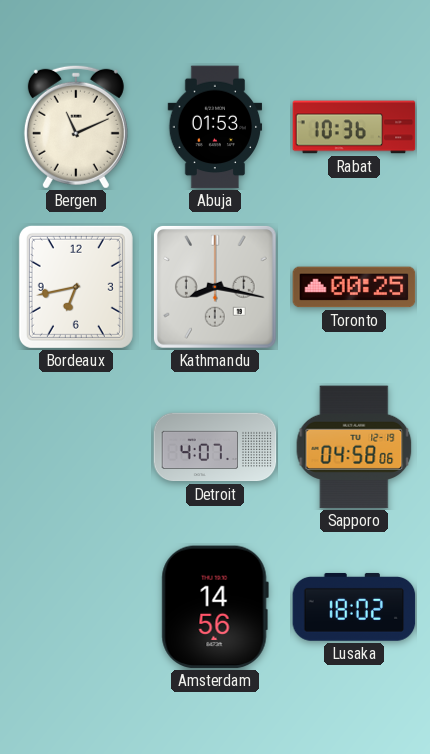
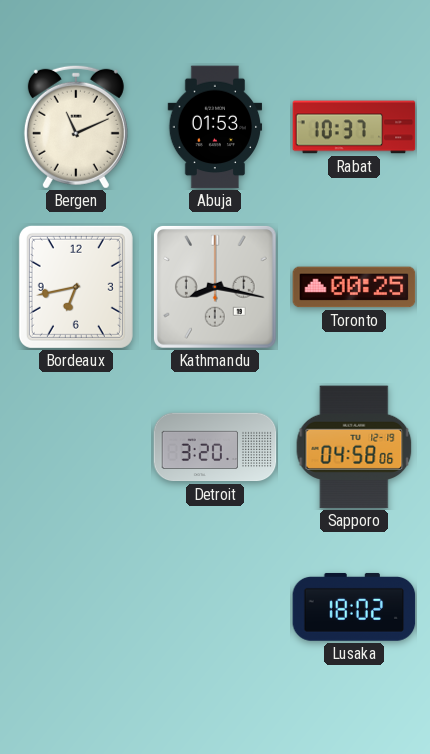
Rabat: 10:36 -> 10:37 (354, 127)
Detroit: 4:07 -> 3:20 (215, 447)
Amsterdam: 14:56 -> none (215, 607)
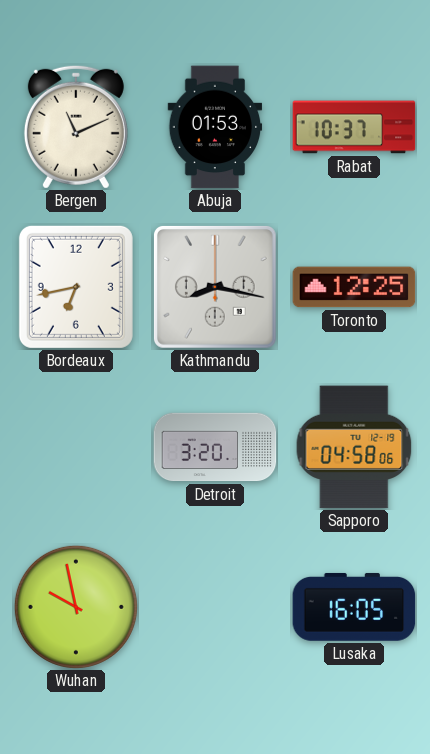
Toronto: 00:25 -> 12:25 (354, 287)
Wuhan: none -> 9:58 (76, 607)
Lusaka: 18:02 -> 16:05 (354, 607)
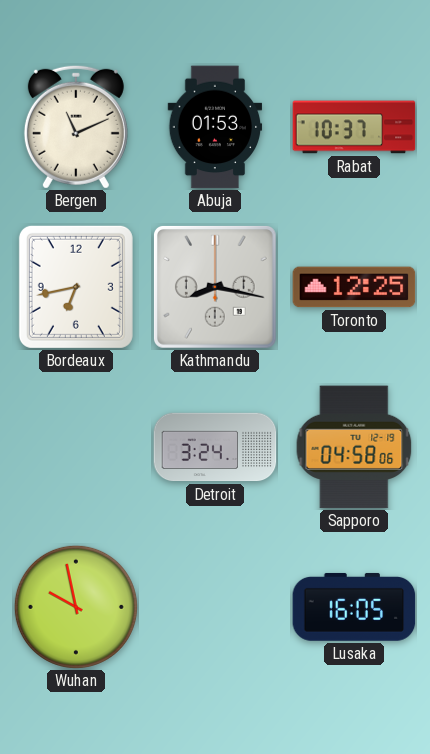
Detroit: 3:20 -> 3:24 (215, 447)
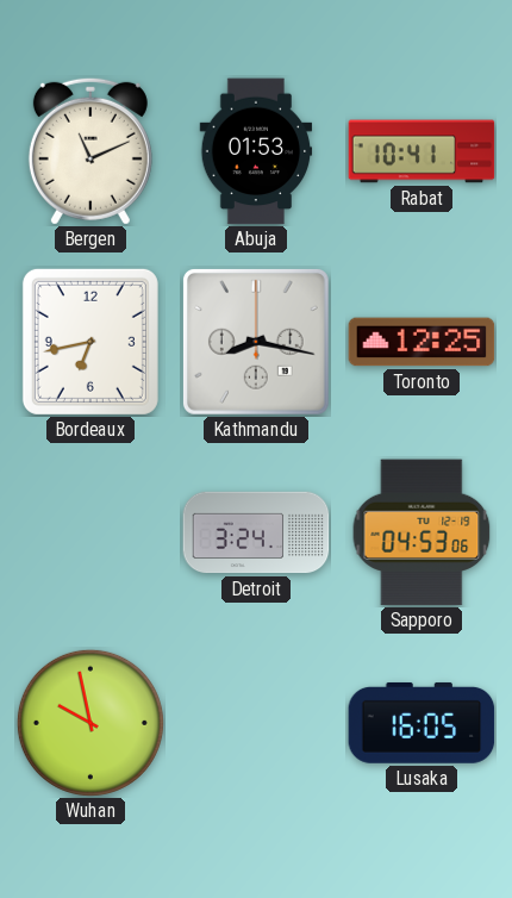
Rabat: 10:37 -> 10:41 (422, 151)
Sapporo: 04:58 -> 04:53 (422, 532)
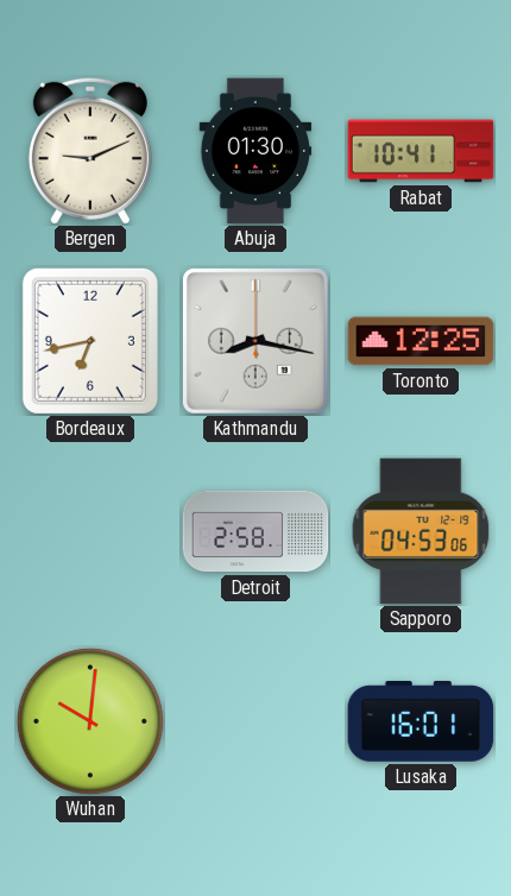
Bergen: 11:11 -> 9:11 (90, 151)
Abuja: 01:53 -> 01:30 (255, 151)
Detroit: 3:24 -> 2:58 (255, 531)
Wuhan: 9:58 -> 10:01 (90, 721)
Lusaka: 16:05 -> 16:01 (421, 721)
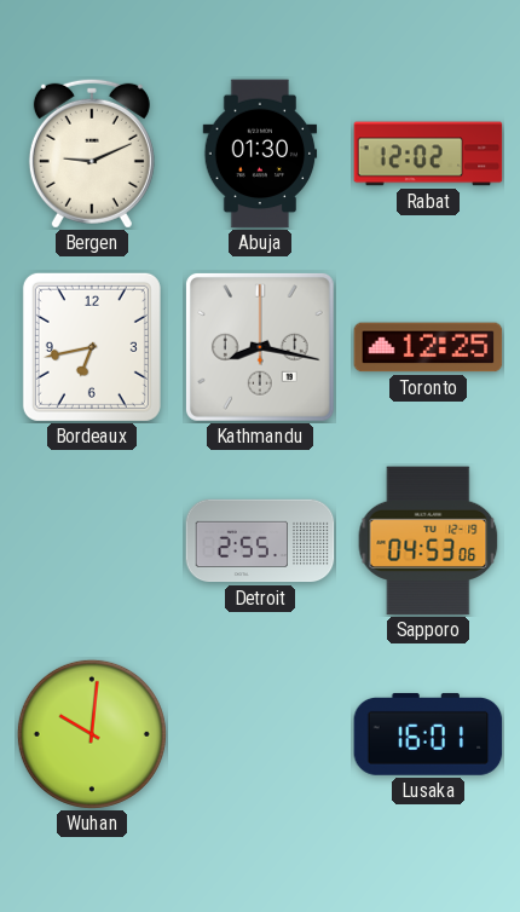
Rabat: 10:41 -> 12:02 (428, 154)
Detroit: 2:58 -> 2:55 (260, 541)
